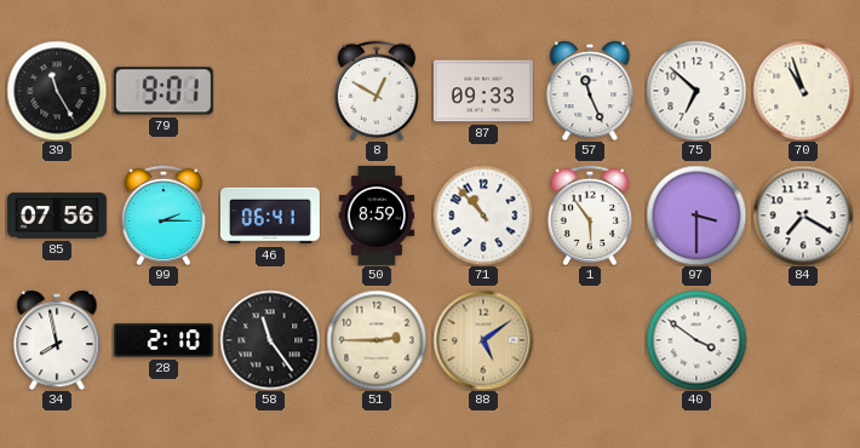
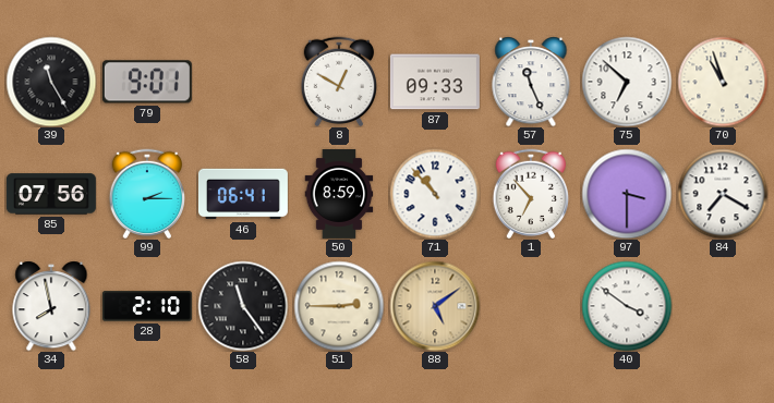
1: 5:54 -> 6:53 (531, 193)
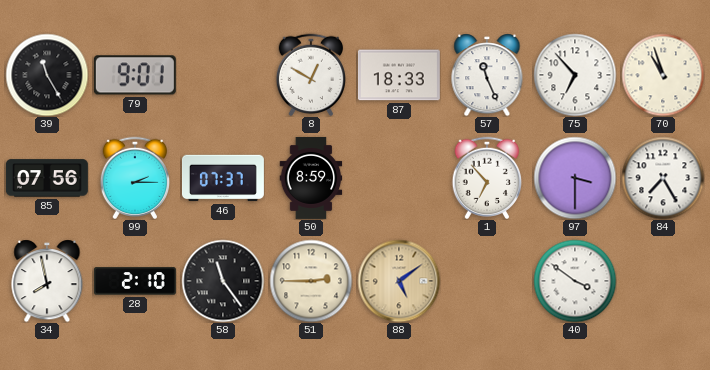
87: 09:33 -> 18:33 (399, 75)
75: 6:52 -> 6:53 (575, 75)
46: 06:41 -> 07:37 (223, 178)
71: 10:53 -> none (435, 194)
84: 7:20 -> 7:25 (663, 178)
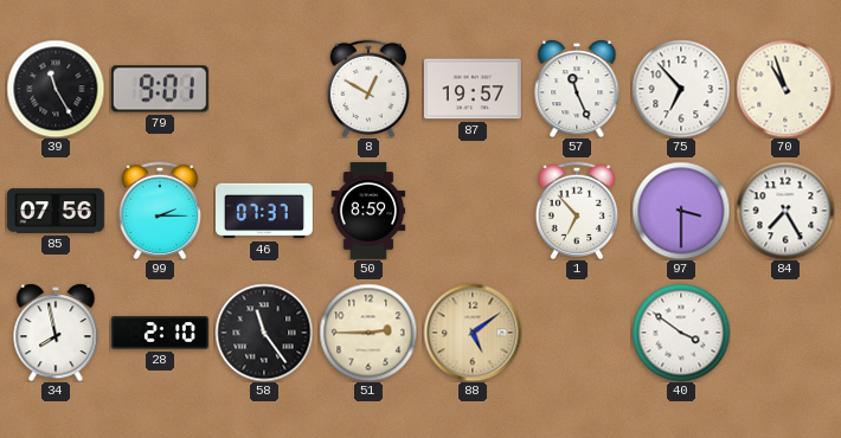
87: 18:33 -> 19:57 (473, 89)
